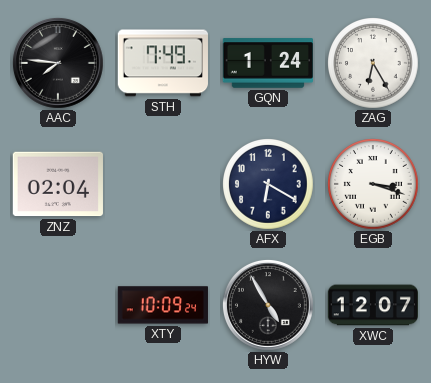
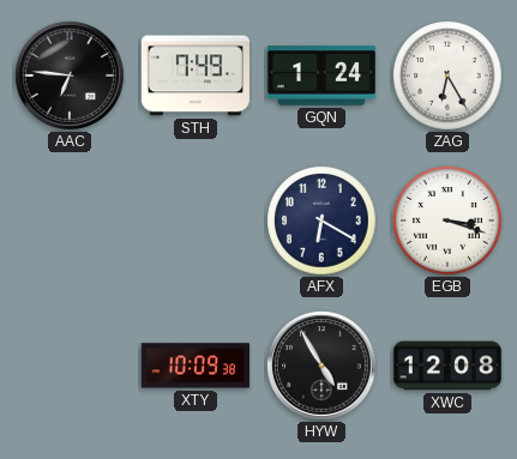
AAC: 7:46 -> 6:46 (70, 76)
ZNZ: 02:04 -> none (58, 184)
XTY: 10:09:24 -> 10:09:38 (196, 366)
XWC: 12:07 -> 12:08 (446, 366)
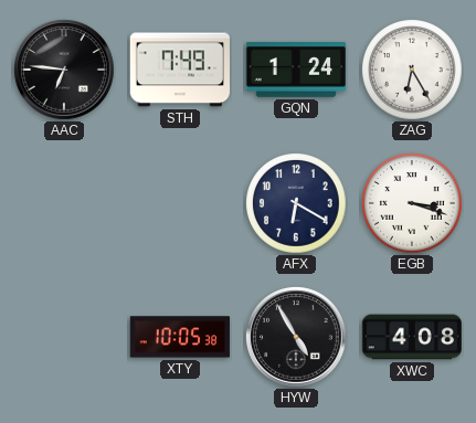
XTY: 10:09 -> 10:05 (180, 337)
XWC: 12:08 -> 4:08 (411, 337)
